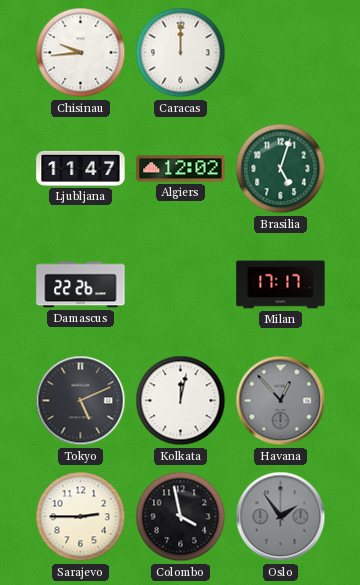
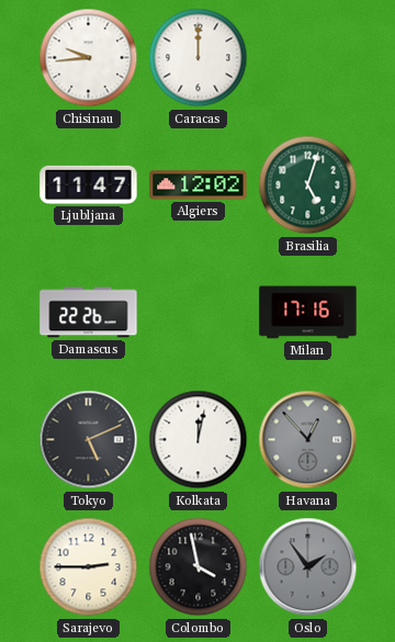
Milan: 17:17 -> 17:16 (308, 313)
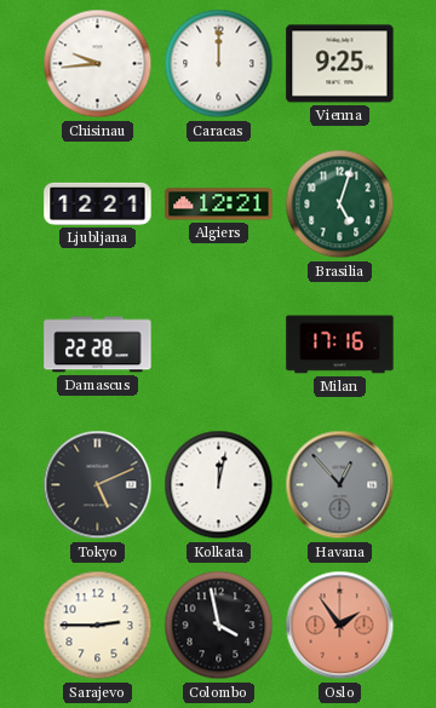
Vienna: none -> 9:25 (340, 64)
Ljubljana: 11:47 -> 12:21 (98, 203)
Algiers: 12:02 -> 12:21 (219, 205)
Damascus: 22:26 -> 22:28 (98, 345)
Oslo dial: grey -> salmon (340, 626)
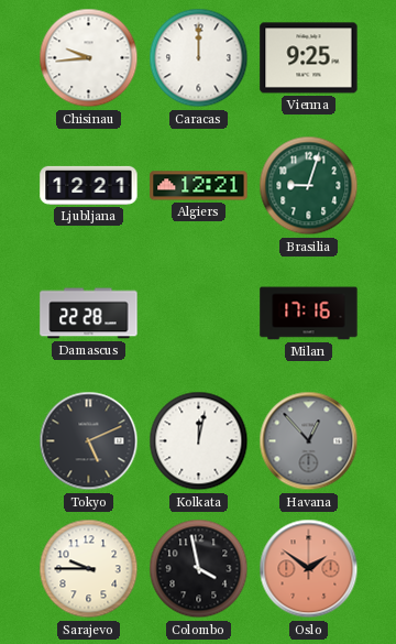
Brasilia: 5:03 -> 9:03 (309, 186)
Sarajevo: 2:45 -> 9:45 (89, 569)
Oslo: 1:54 -> 1:51 (309, 569)
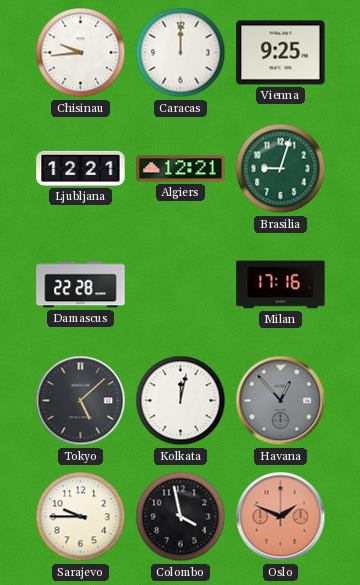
Tokyo: 5:11 -> 5:08 (81, 401)
Oslo: 1:51 -> 1:49 (281, 517)
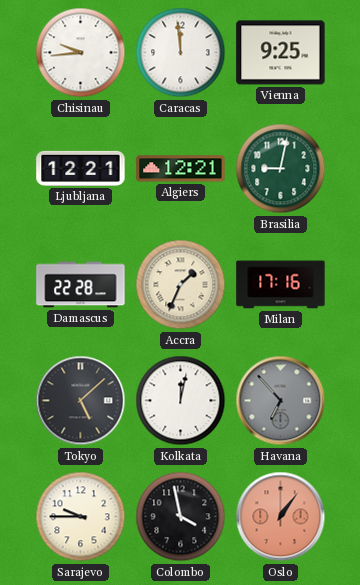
Caracas: 12:00 -> 11:59 (181, 53)
Brasilia: 9:03 -> 9:02 (281, 169)
Accra: none -> 1:34 (181, 285)
Havana: 12:53 -> 6:53 (281, 401)
Oslo: 1:49 -> 1:06 (281, 517)
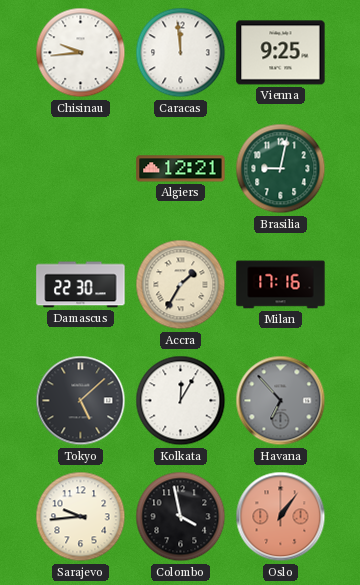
Ljubljana: 12:21 -> none (81, 168)
Damascus: 22:28 -> 22:30 (81, 285)
Accra: 1:34 -> 1:35 (181, 285)
Kolkata: 12:02 -> 12:05 (181, 401)
Sarajevo: 9:45 -> 9:44 (81, 517)
